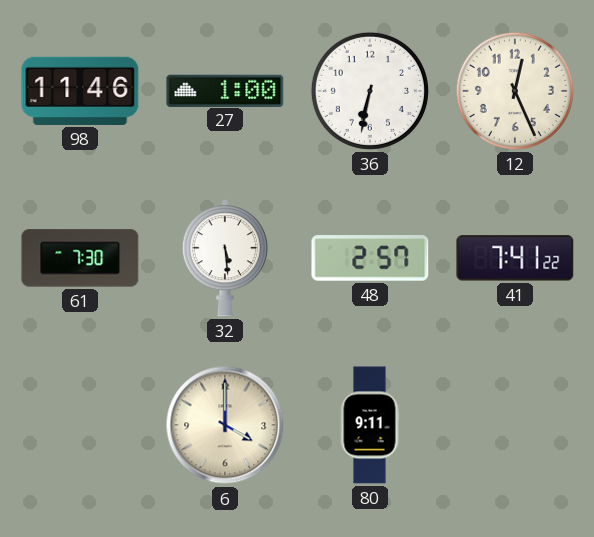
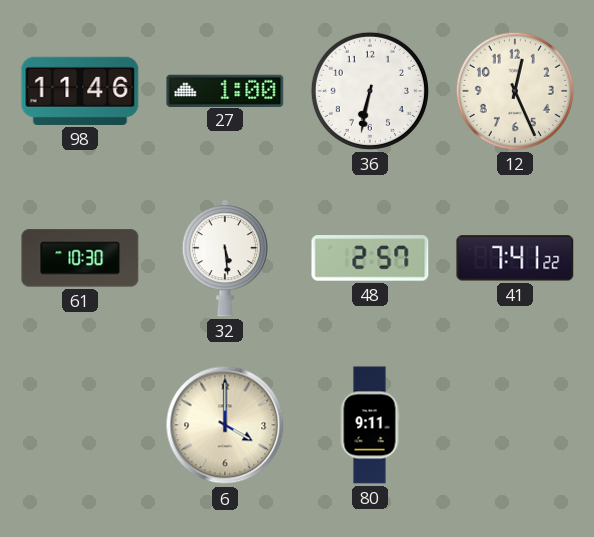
61: 7:30 -> 10:30 (80, 258)
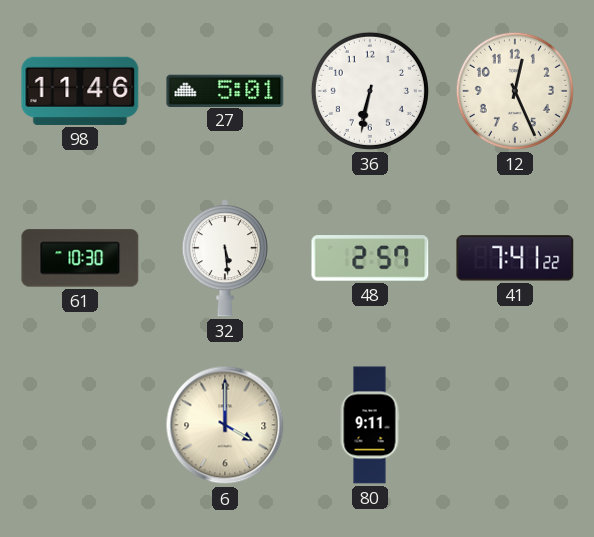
27: 1:00 -> 5:01 (225, 90)
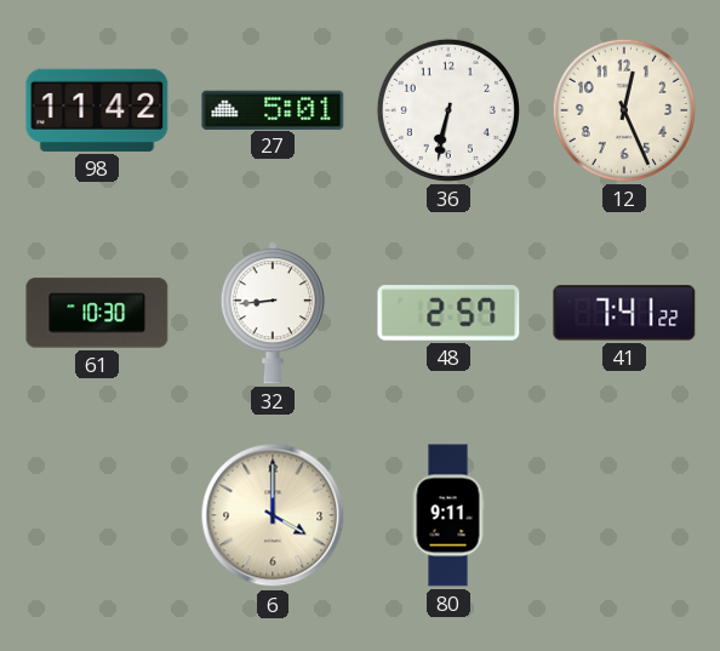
98: 11:46 -> 11:42 (97, 110)
32: 5:29 -> 8:44 (273, 313)
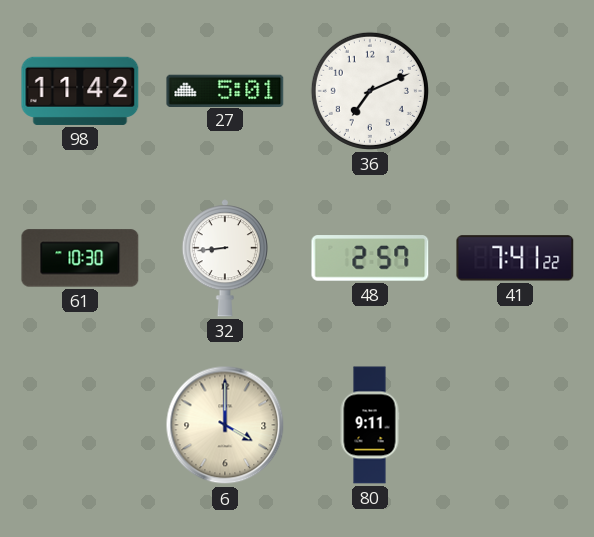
36: 6:32 -> 7:11 (370, 91)
12: 12:26 -> none (624, 110)
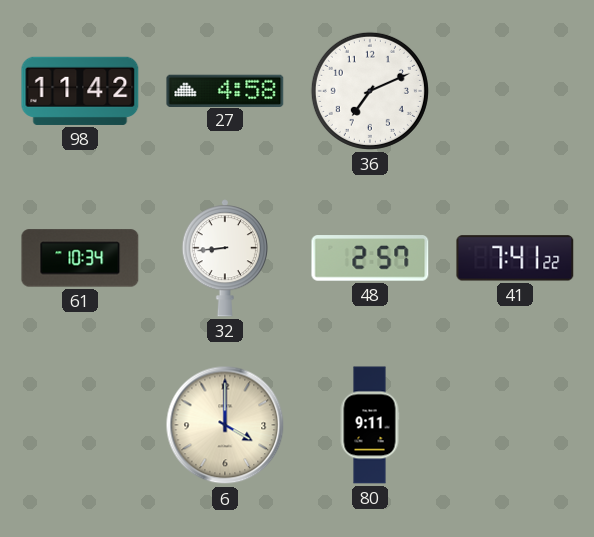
27: 5:01 -> 4:58 (225, 90)
61: 10:30 -> 10:34 (80, 258)
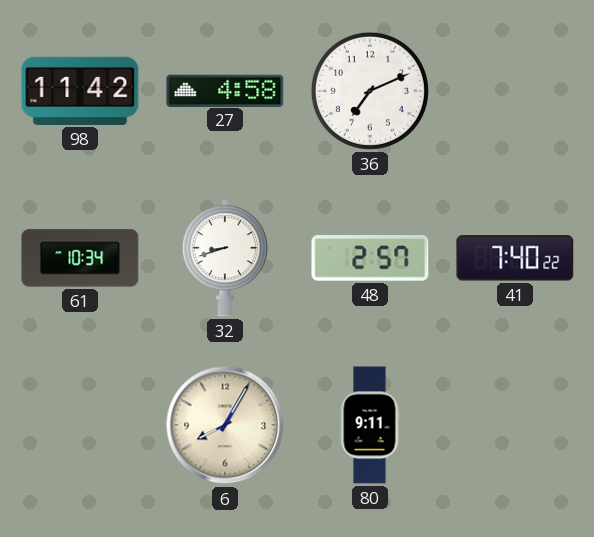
32: 8:44 -> 8:42 (225, 258)
41: 7:41 -> 7:40 (515, 258)
6: 4:00 -> 8:05 (225, 425)
